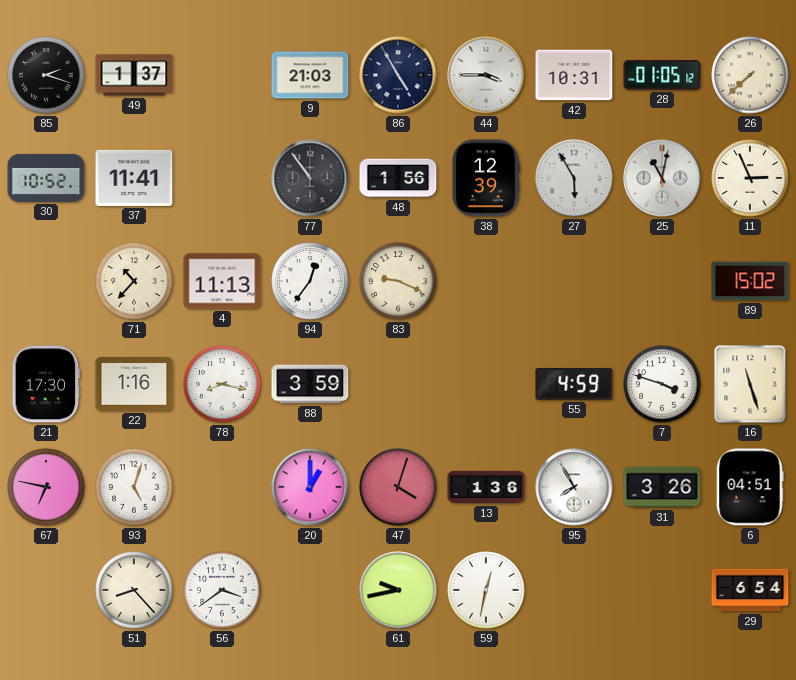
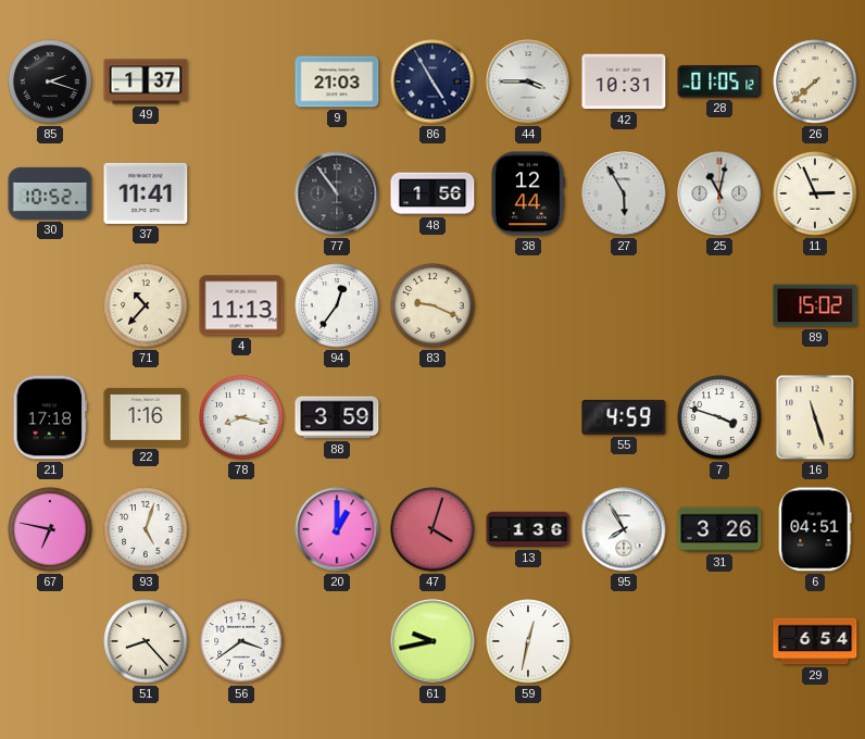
38: 12:39 -> 12:44 (528, 193)
21: 17:30 -> 17:18 (50, 417)
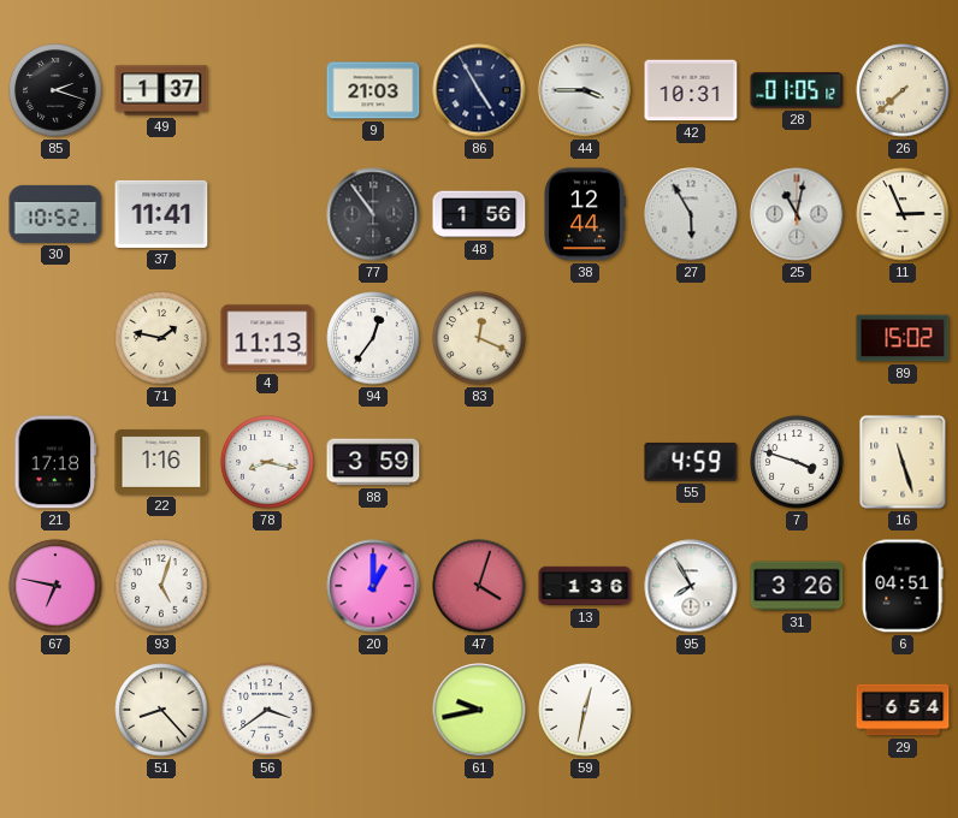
71: 10:37 -> 1:47 (161, 338)
83: 9:19 -> 12:19 (479, 338)
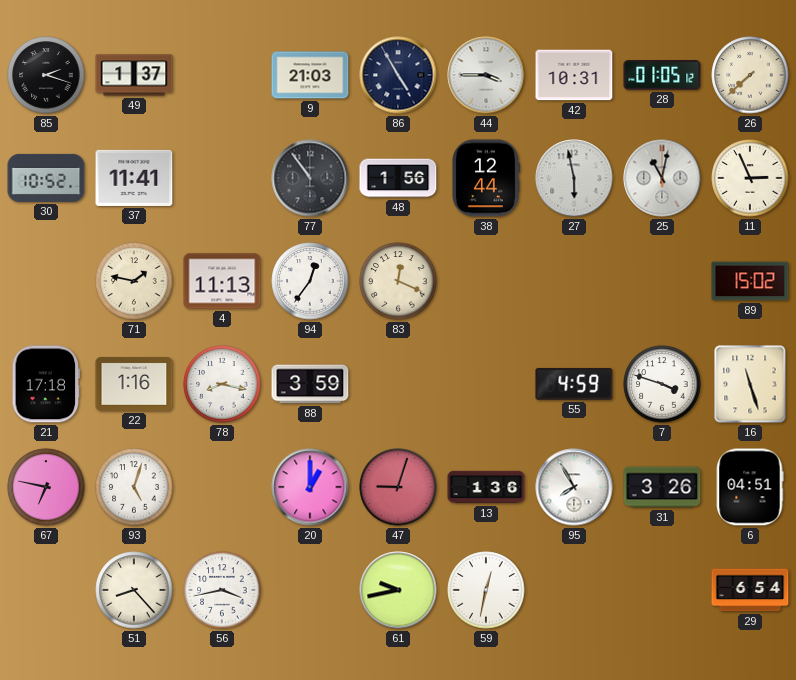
27: 5:55 -> 5:58 (574, 178)
47: 4:03 -> 9:03 (398, 487)
56: 3:39 -> 3:43 (222, 590)
